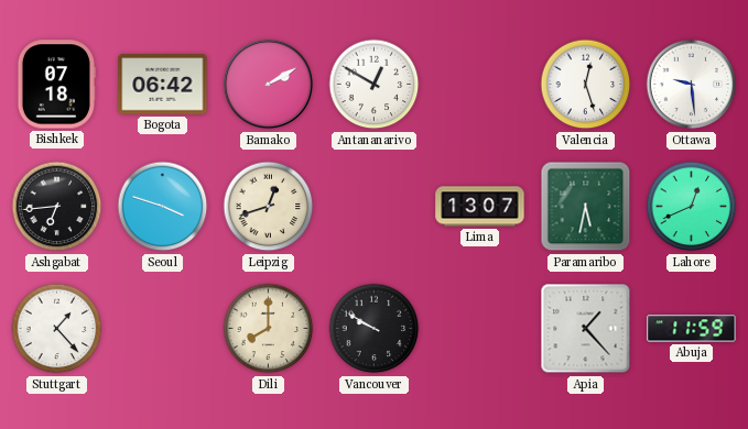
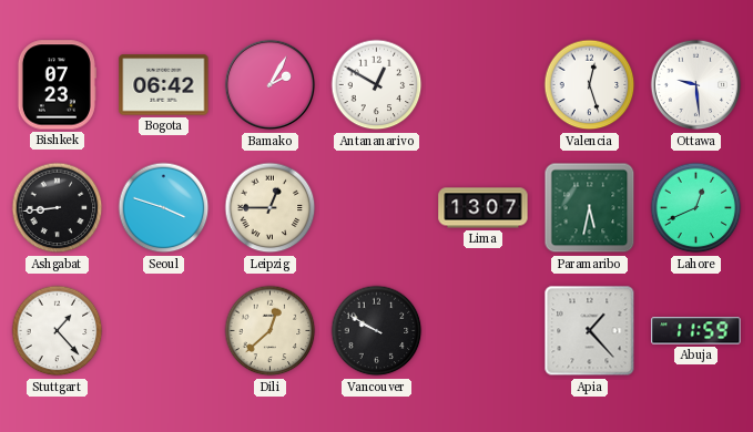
Bishkek: 07:18 -> 07:23 (57, 85)
Bamako: 2:10 -> 2:05 (271, 85)
Ashgabat: 6:44 -> 8:44 (58, 208)
Leipzig: 12:42 -> 12:45 (271, 208)
Dili: 8:00 -> 12:38 (271, 331)
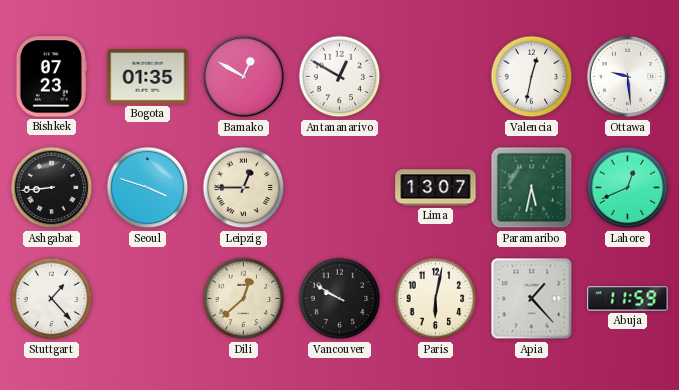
Bogota: 06:42 -> 01:35 (148, 77)
Bamako: 2:05 -> 12:50 (244, 77)
Valencia: 12:27 -> 12:32 (532, 77)
Paris: none -> 6:02 (436, 299)
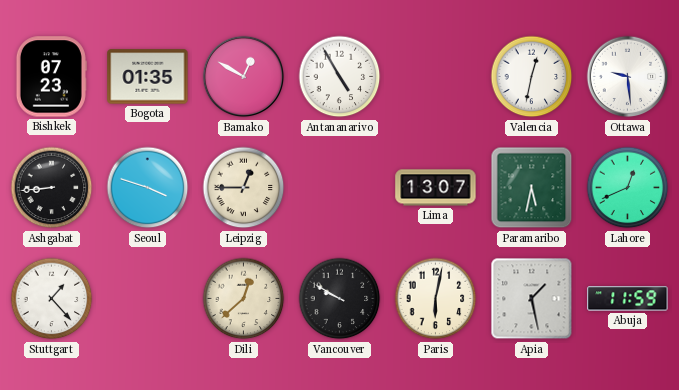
Antananarivo: 12:50 -> 4:55 (340, 77)
Apia: 1:23 -> 1:28 (532, 299)
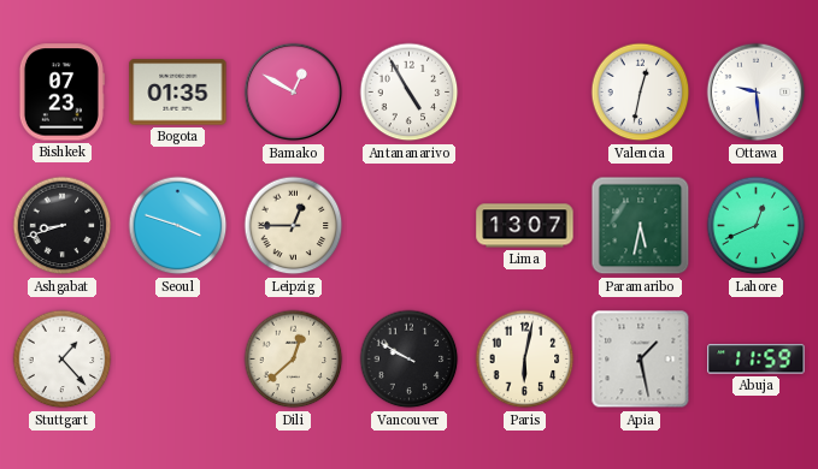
Ashgabat: 8:44 -> 8:42 (63, 226)
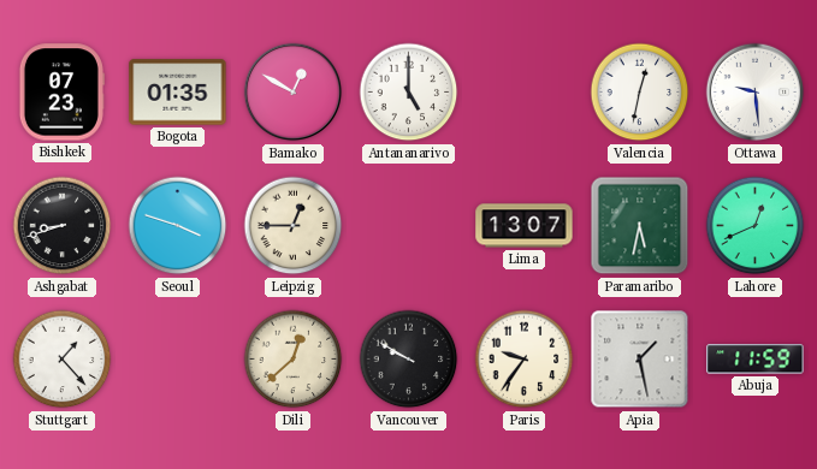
Antananarivo: 4:55 -> 5:00 (409, 93)
Paris: 6:02 -> 9:36 (525, 360)
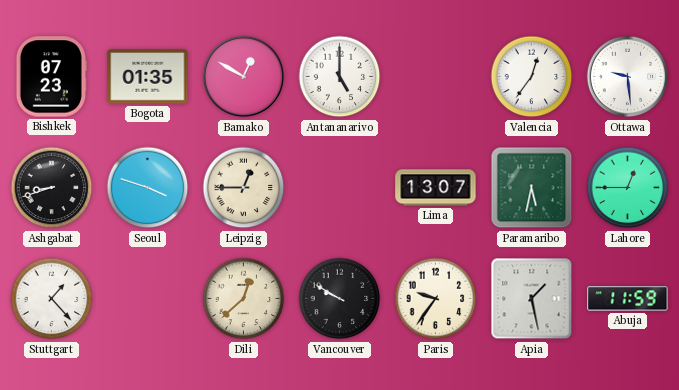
Valencia: 12:32 -> 12:36 (532, 77)
Lahore: 12:41 -> 12:45 (628, 188)
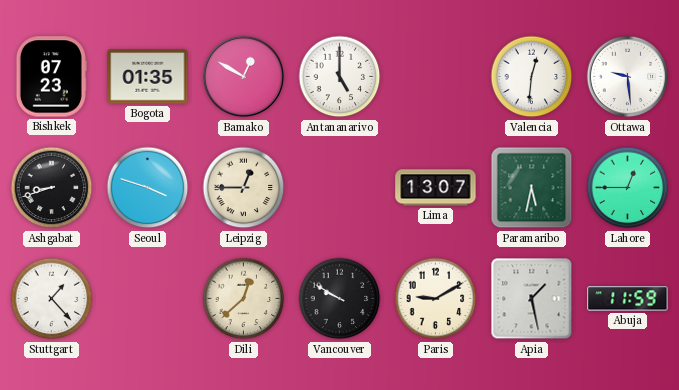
Valencia: 12:36 -> 12:31 (532, 77)
Paris: 9:36 -> 9:10 (436, 299)
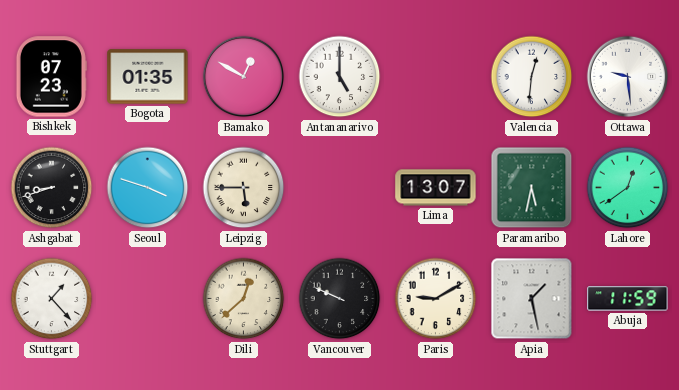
Leipzig: 12:45 -> 5:45 (244, 188)
Lahore: 12:45 -> 12:39 (628, 188)
Vancouver: 9:50 -> 9:49 (340, 299)
